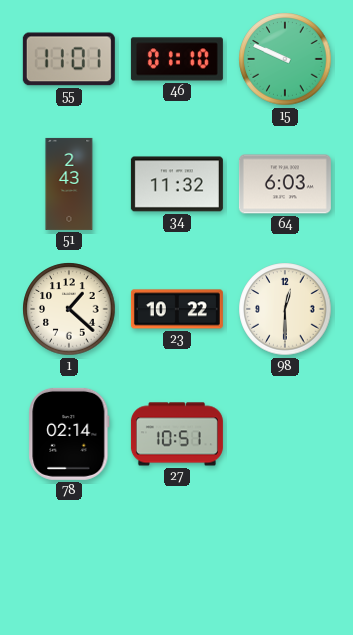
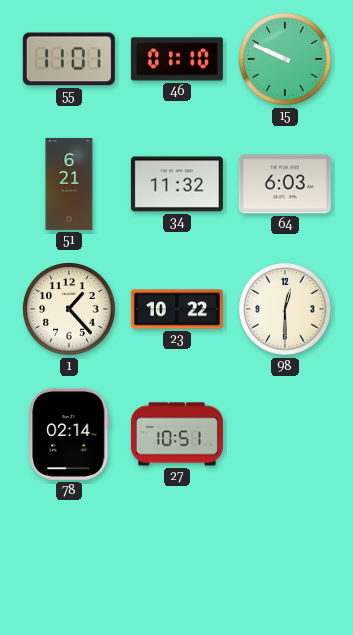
51: 2:43 -> 6:21 (69, 184)
1: 1:22 -> 1:23 (69, 309)
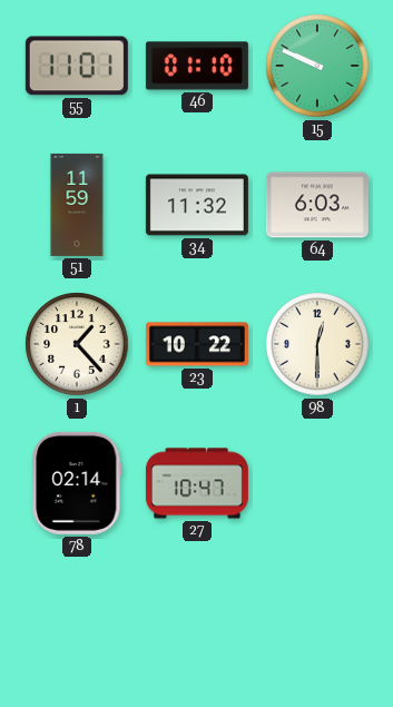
51: 6:21 -> 11:59 (77, 205)
27: 10:51 -> 10:47 (197, 483)
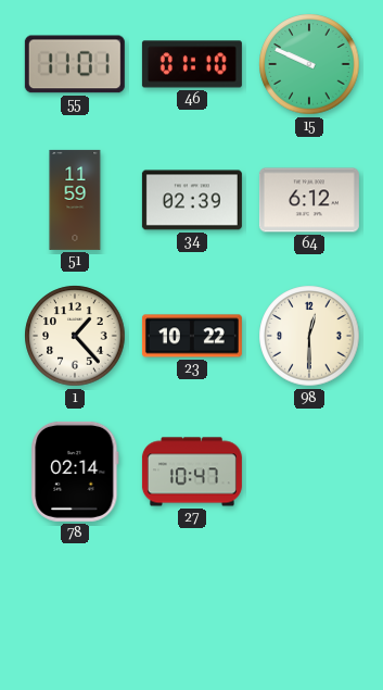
34: 11:32 -> 02:39 (192, 200)
64: 6:03 -> 6:12 (309, 200)
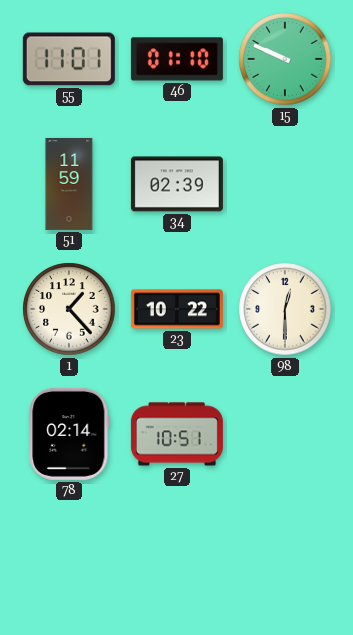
64: 6:12 -> none (309, 200)
27: 10:47 -> 10:51 (177, 434)
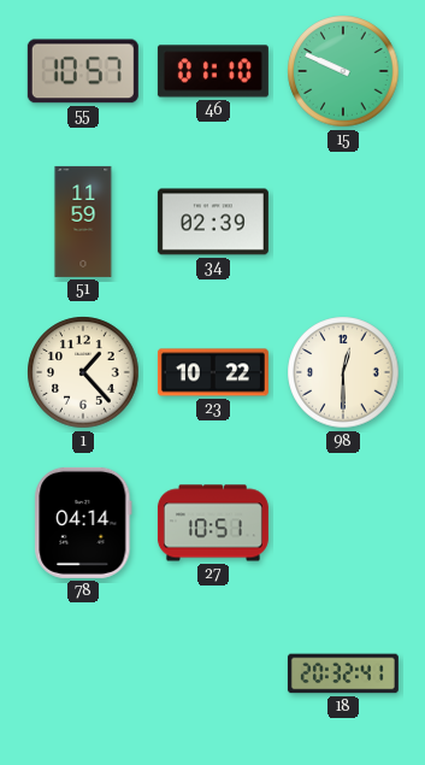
55: 11:01 -> 10:57 (83, 71)
78: 02:14 -> 04:14 (83, 523)
18: none -> 20:32 (343, 673)
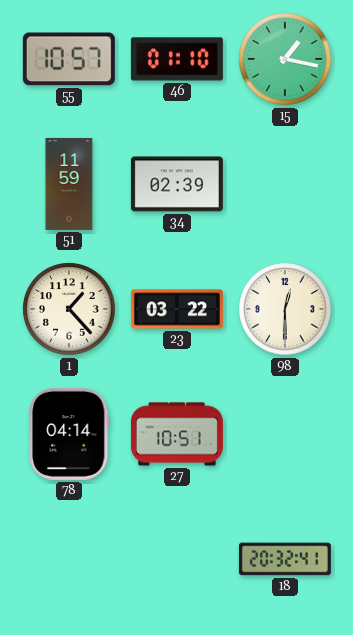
15: 9:49 -> 1:17 (285, 59)
23: 10:22 -> 03:22 (177, 309)
